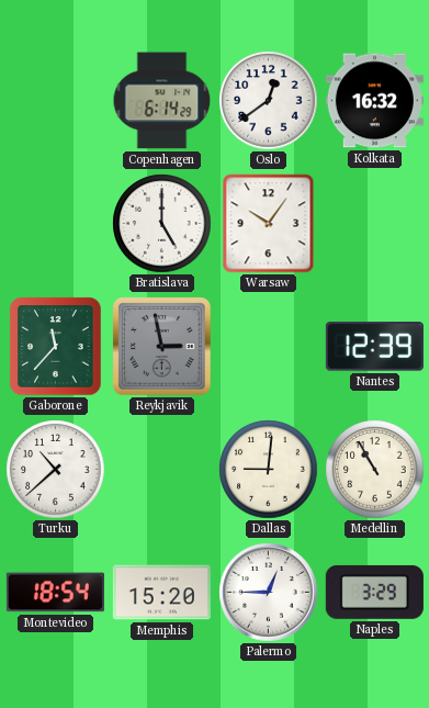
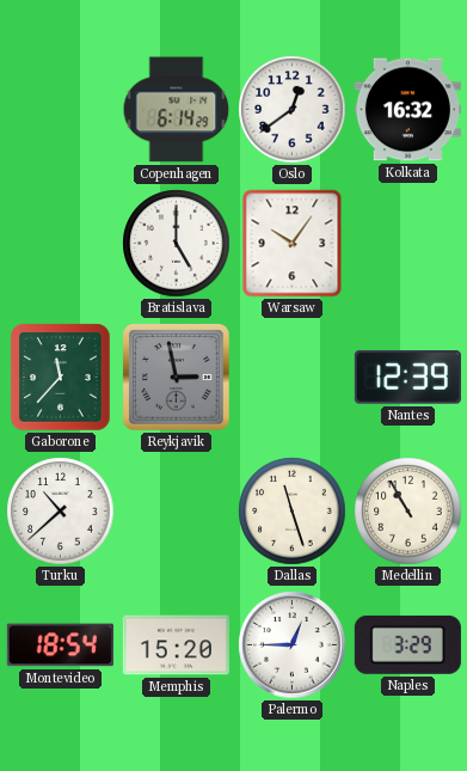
Dallas: 9:01 -> 11:27 (293, 512)
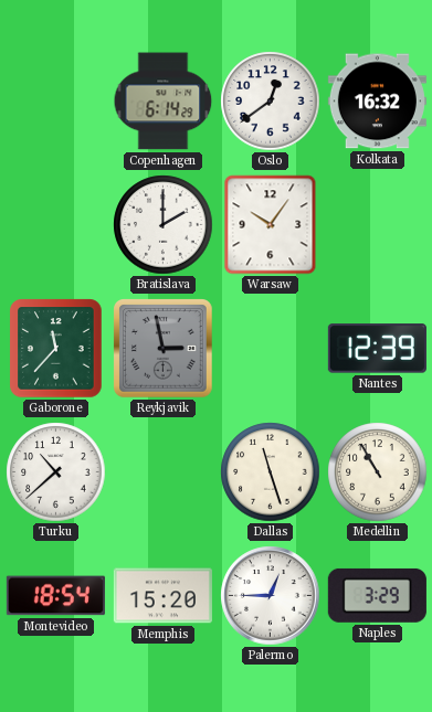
Bratislava: 5:00 -> 2:00 (164, 225)
